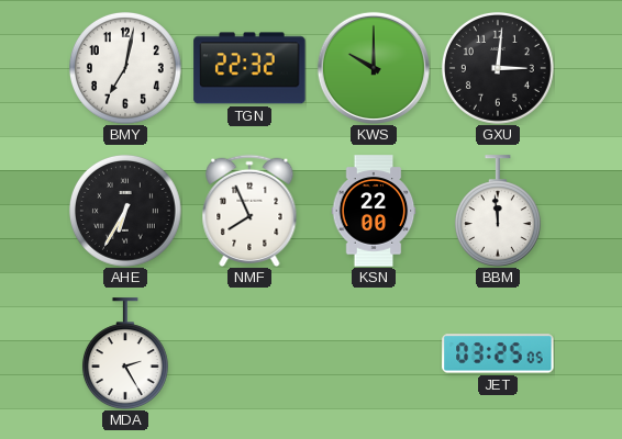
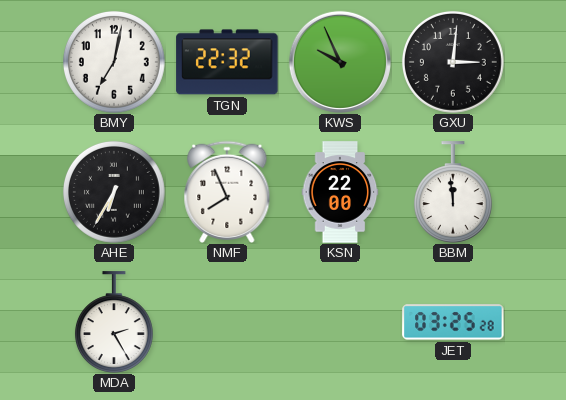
KWS: 10:00 -> 9:56 (340, 62)
JET: 03:25:05 -> 03:25:28 (453, 322)
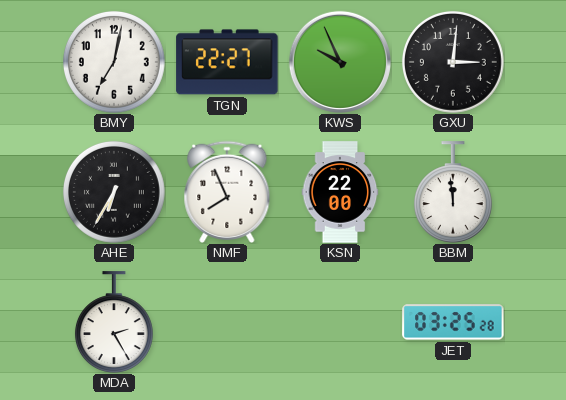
TGN: 22:32 -> 22:27 (227, 62)
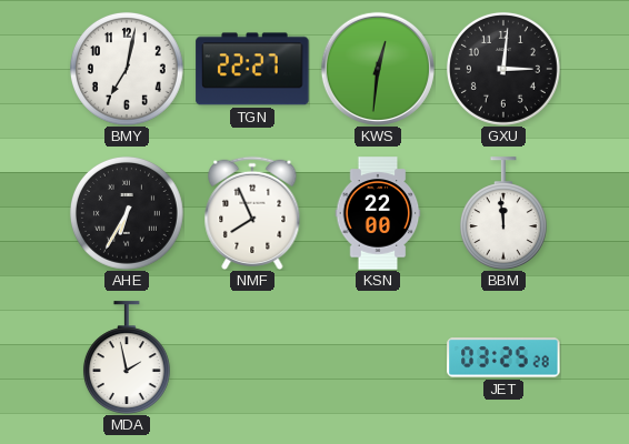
KWS: 9:56 -> 12:31 (378, 69)
MDA: 2:25 -> 1:58 (127, 357)
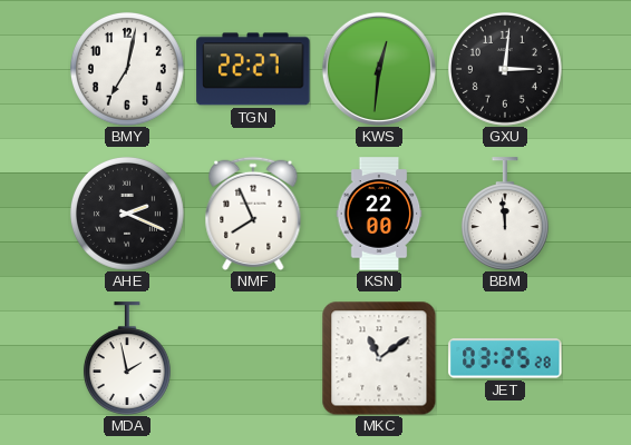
AHE: 6:35 -> 2:19 (127, 214)
MKC: none -> 11:09 (379, 358)
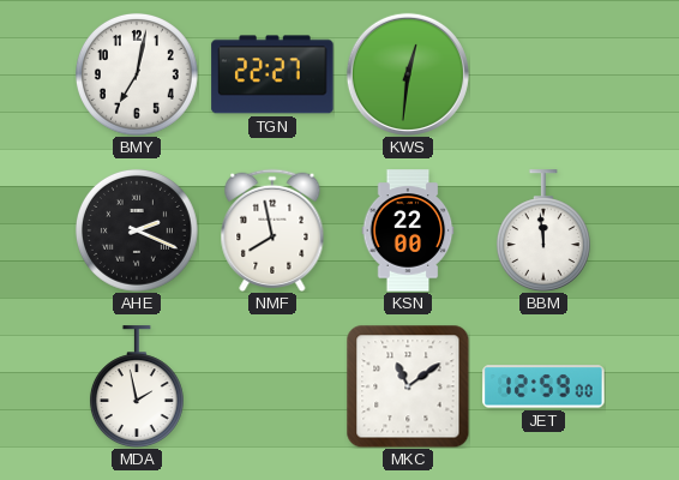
GXU: 3:01 -> none (505, 69)
NMF: 7:56 -> 7:58 (272, 230)
JET: 03:25 -> 12:59 (543, 386)
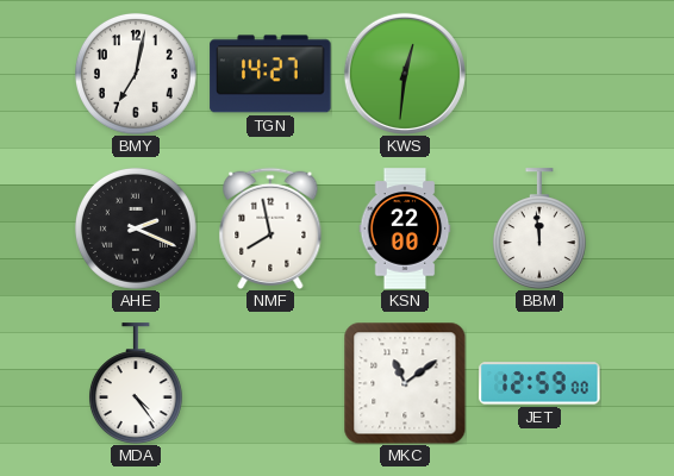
TGN: 22:27 -> 14:27 (270, 74)
MDA: 1:58 -> 4:24 (136, 383)
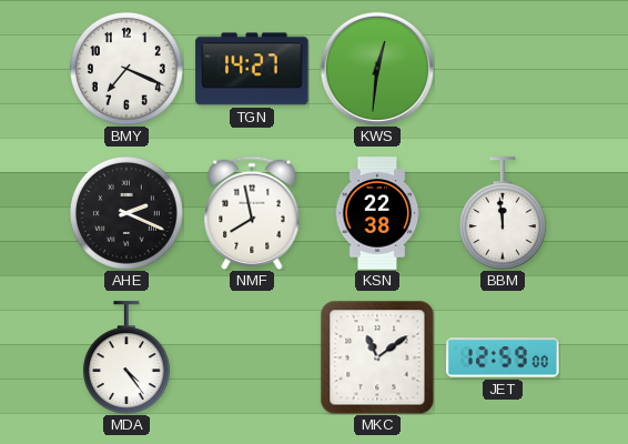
BMY: 7:02 -> 7:19 (126, 69)
KSN: 22:00 -> 22:38 (377, 213)
